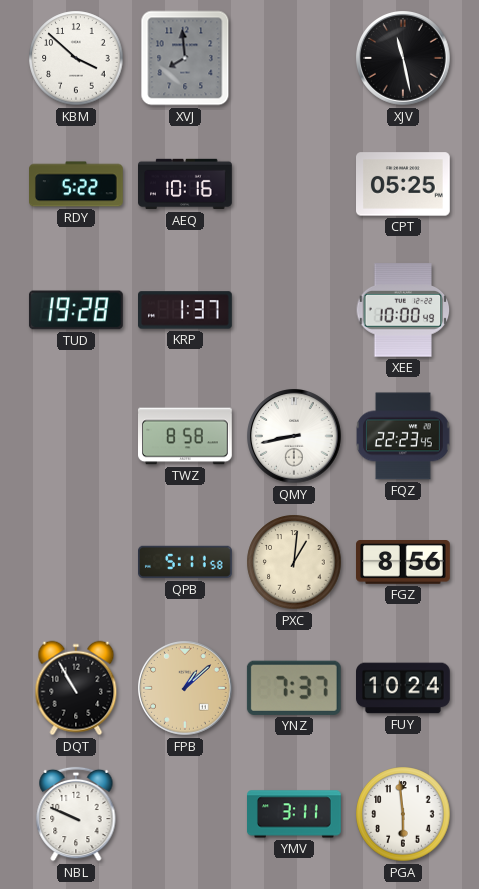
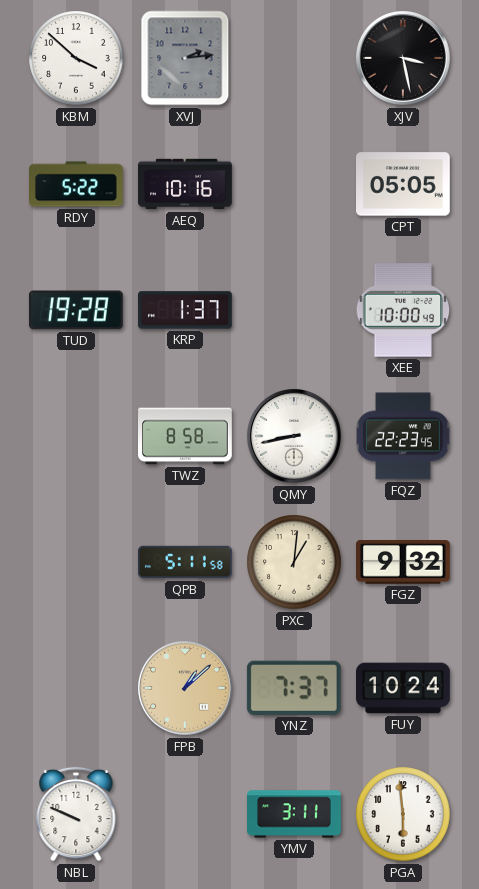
XVJ: 7:59 -> 2:14 (185, 58)
XJV: 11:28 -> 3:28 (404, 58)
CPT: 05:25 -> 05:05 (404, 184)
FGZ: 8:56 -> 9:32 (404, 562)
DQT: 10:55 -> none (76, 688)
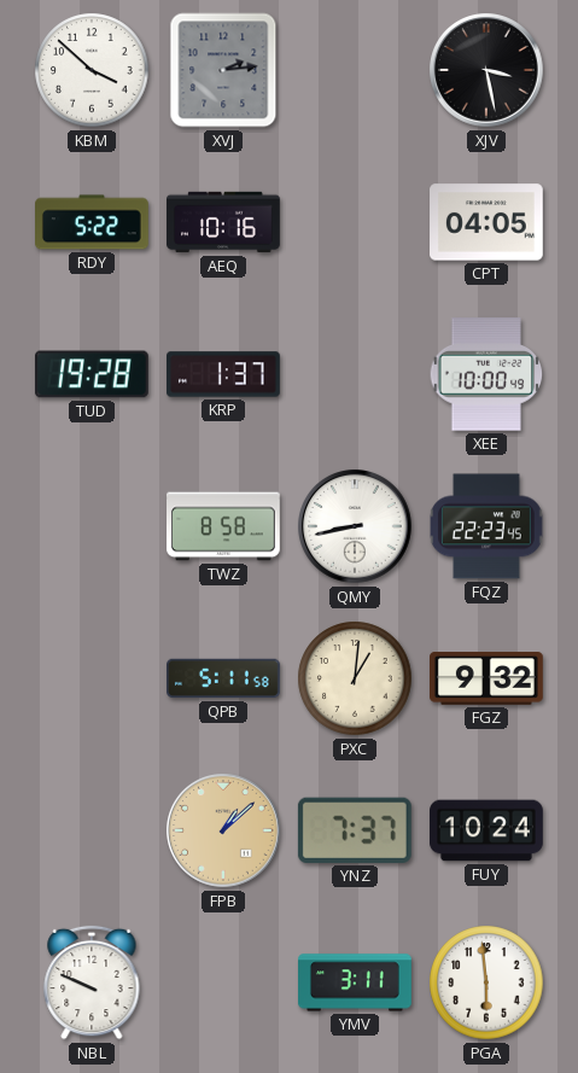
CPT: 05:05 -> 04:05 (487, 222)
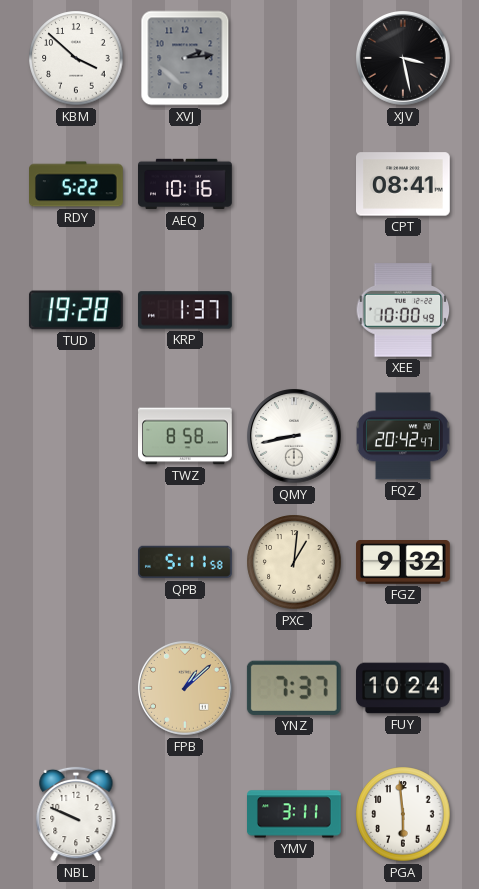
CPT: 04:05 -> 08:41 (404, 184)
FQZ: 22:23 -> 20:42 (404, 436)
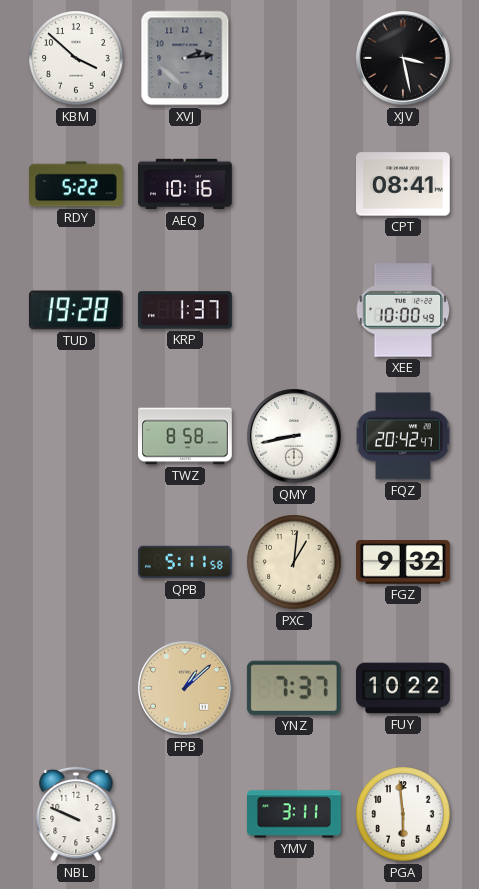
FUY: 10:24 -> 10:22 (404, 688)
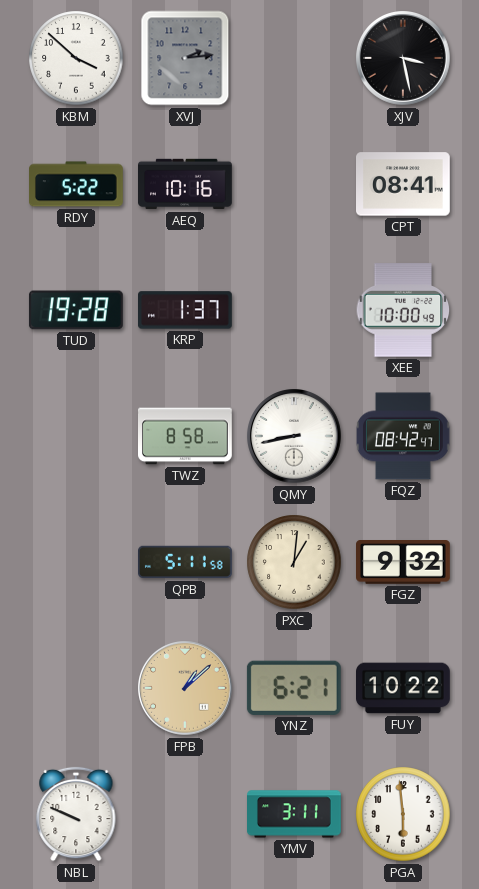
FQZ: 20:42 -> 08:42 (404, 436)
YNZ: 7:37 -> 6:21 (294, 688)
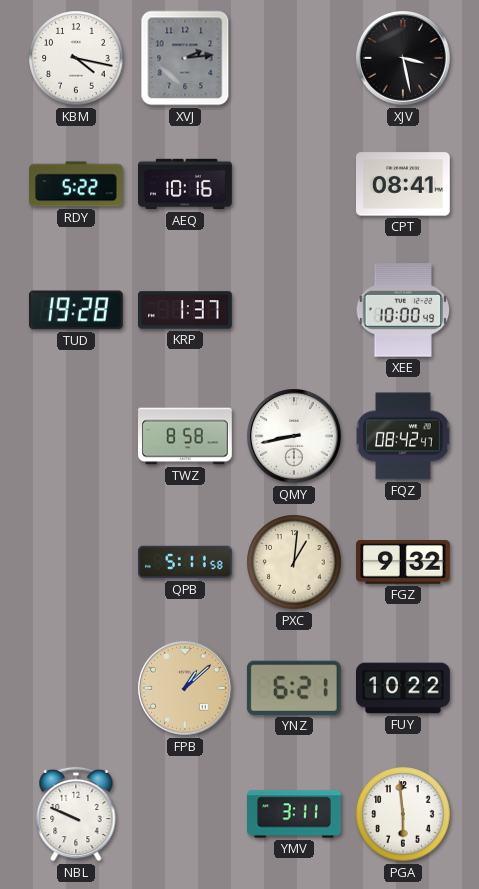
KBM: 3:52 -> 4:17 (76, 58)
